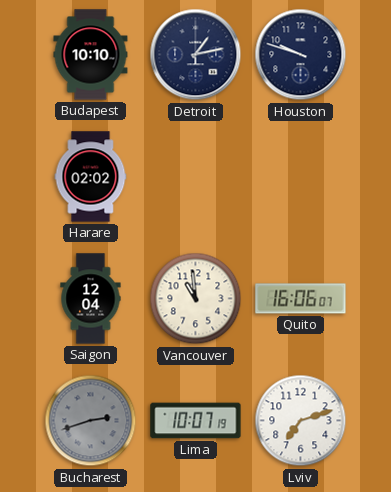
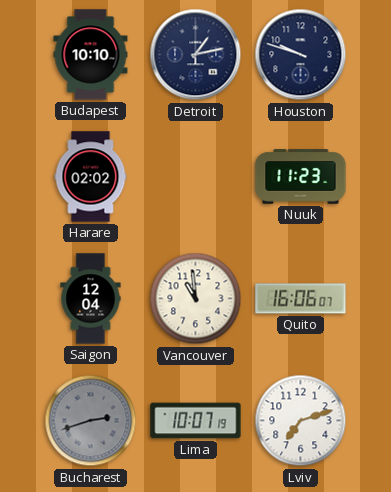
Nuuk: none -> 11:23 (301, 177)
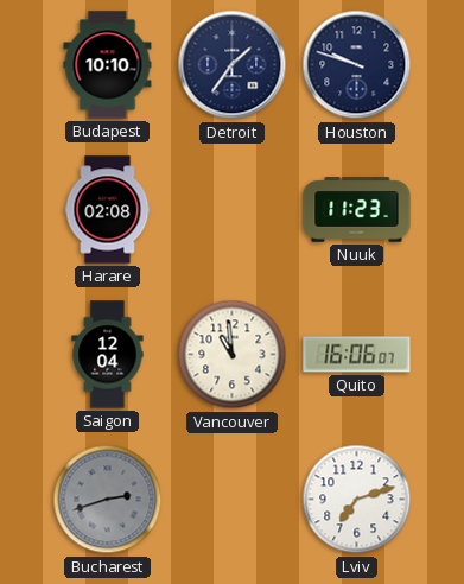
Detroit: 1:13 -> 1:36 (233, 65)
Harare: 02:02 -> 02:08 (108, 210)
Lima: 10:07 -> none (196, 421)
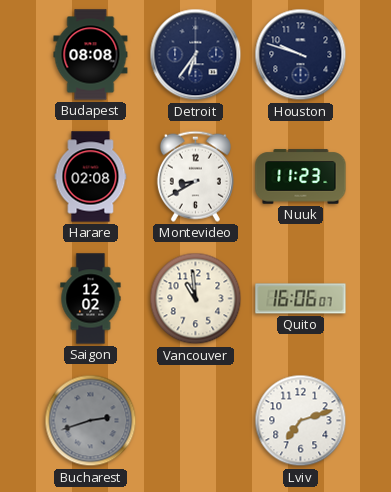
Budapest: 10:10 -> 08:08 (91, 55)
Detroit: 1:36 -> 6:36 (196, 55)
Montevideo: none -> 8:40 (195, 176)
Saigon: 12:04 -> 12:02 (91, 299)
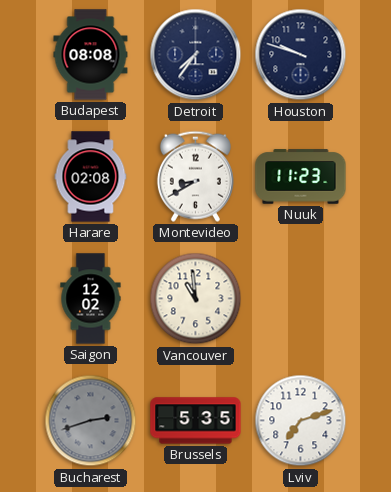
Detroit: 6:36 -> 7:36 (196, 55)
Quito: 16:06 -> none (301, 299)
Brussels: none -> 5:35 (196, 421)
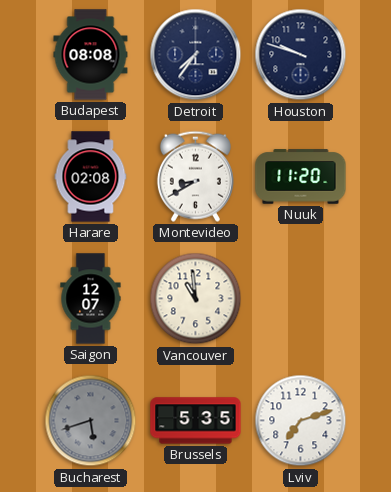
Nuuk: 11:23 -> 11:20 (301, 177)
Saigon: 12:02 -> 12:07 (91, 299)
Bucharest: 2:42 -> 5:42 (91, 421)
